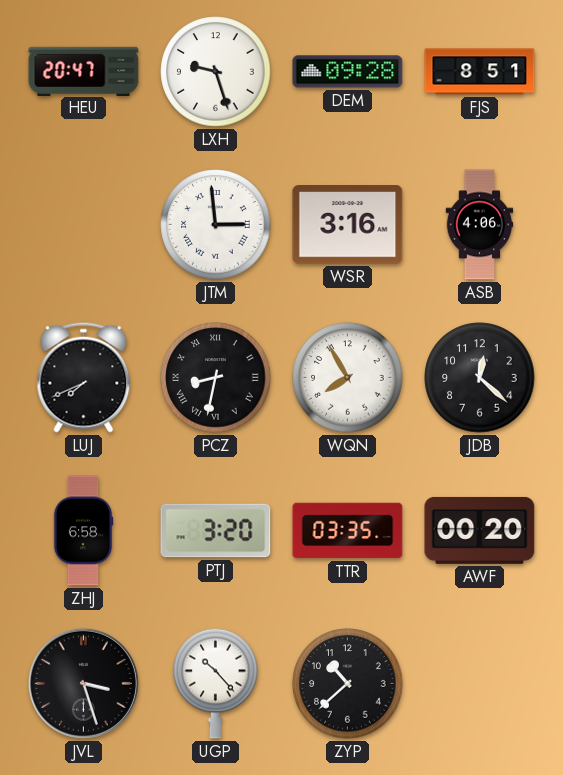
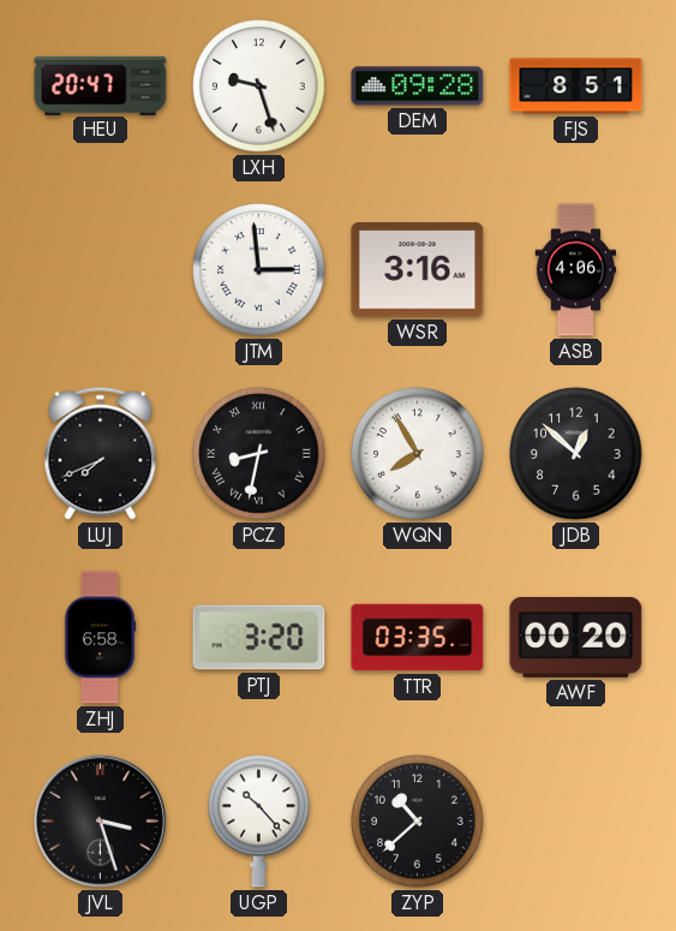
JDB: 12:22 -> 12:52 (576, 454)
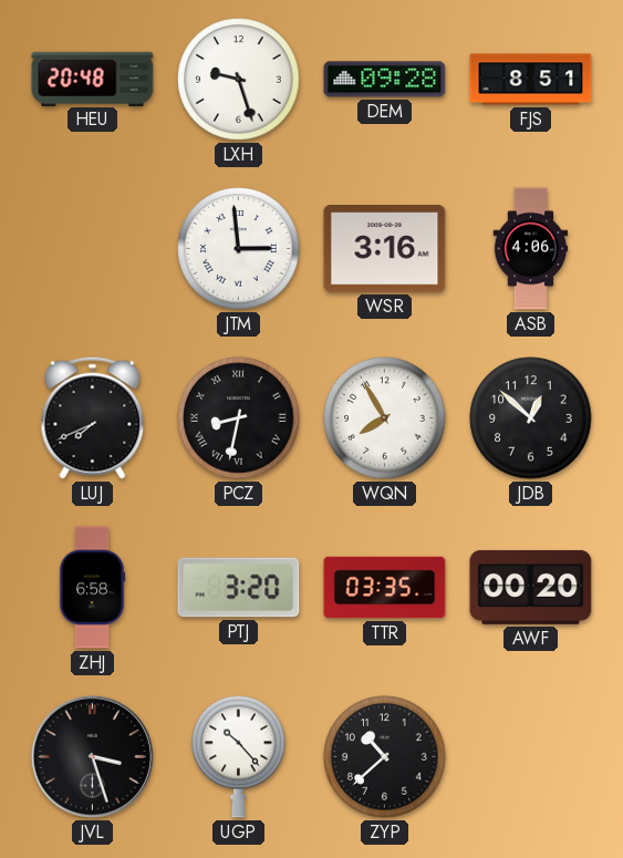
HEU: 20:47 -> 20:48 (93, 79)
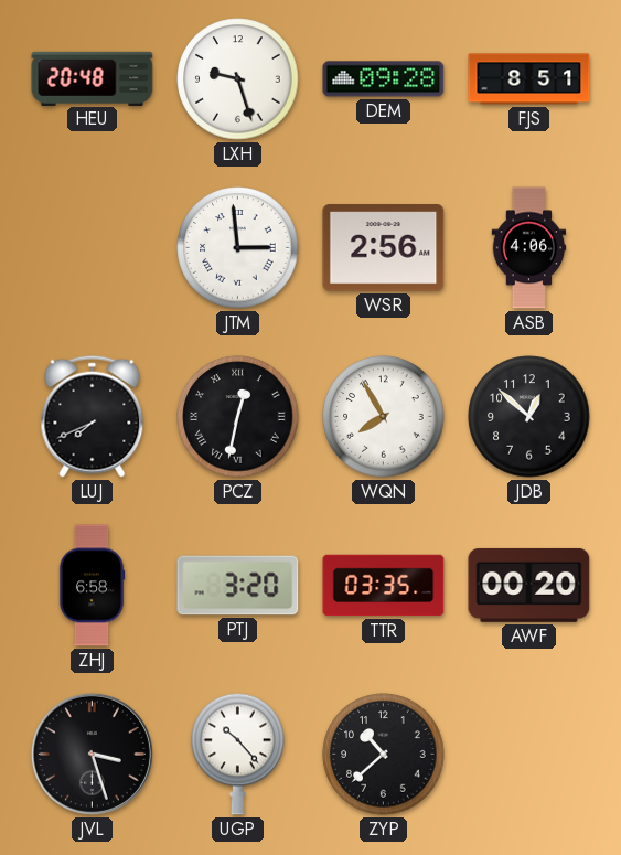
WSR: 3:16 -> 2:56 (384, 248)
PCZ: 8:32 -> 12:32 (238, 417)
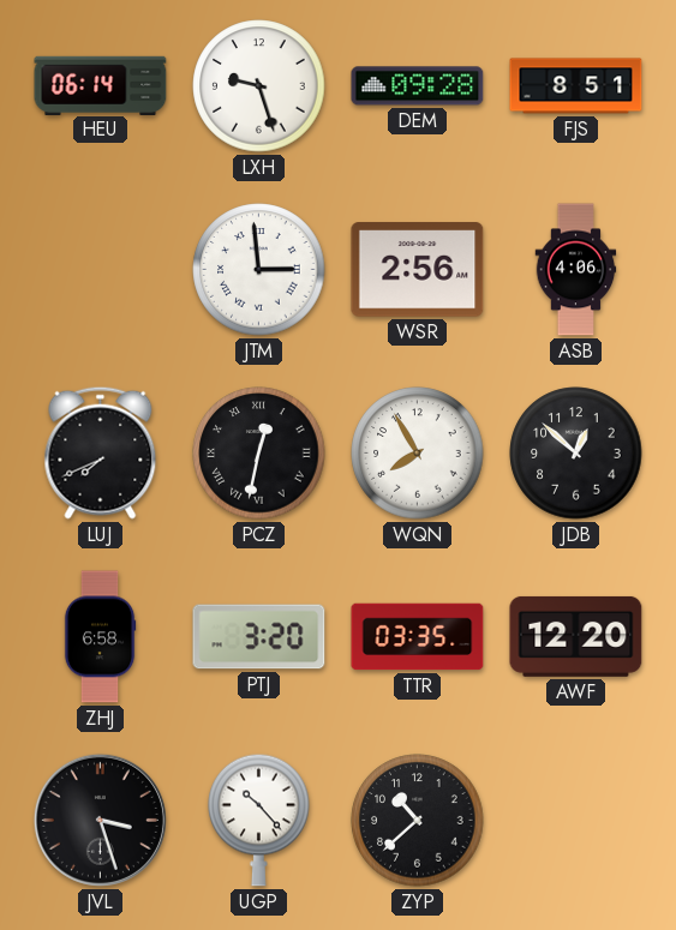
HEU: 20:48 -> 06:14 (101, 85)
AWF: 00:20 -> 12:20 (576, 636)
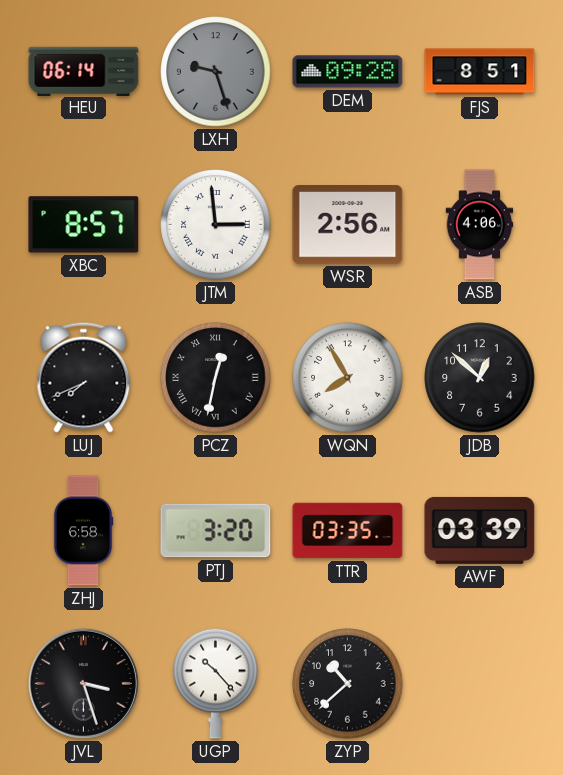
LXH dial: white -> grey (216, 72)
XBC: none -> 8:57 (84, 225)
AWF: 12:20 -> 03:39 (480, 530)
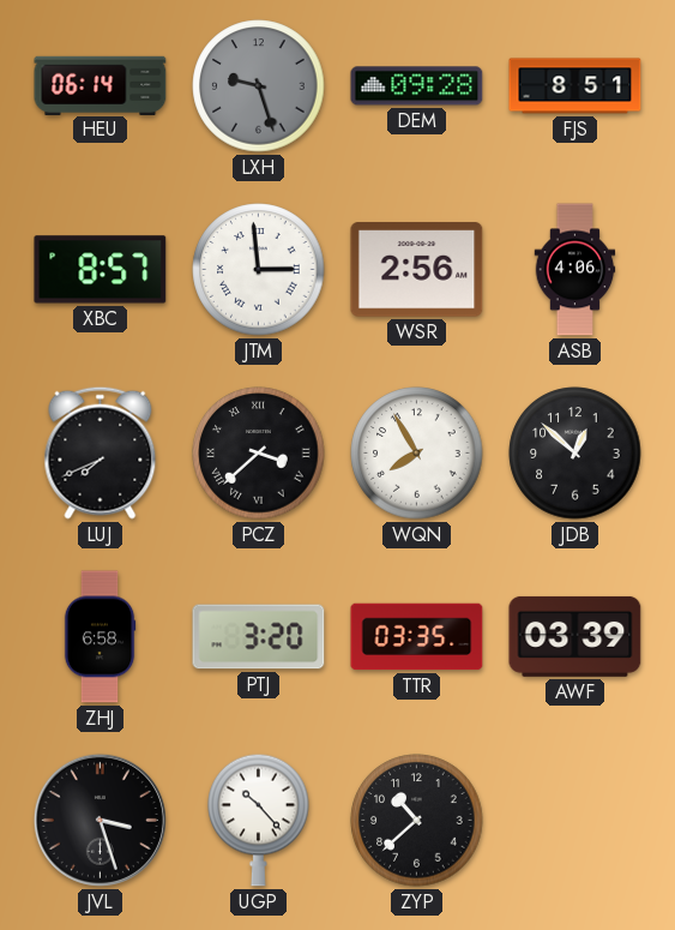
PCZ: 12:32 -> 3:38 (259, 454)
